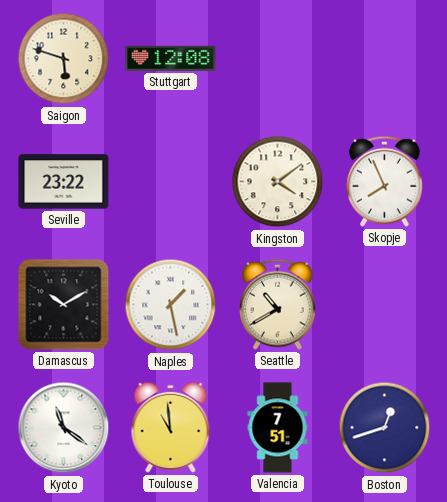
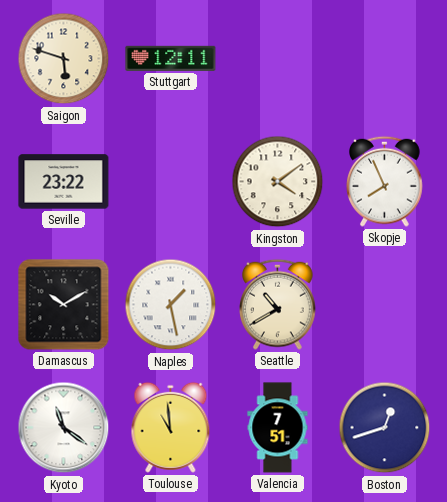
Stuttgart: 12:08 -> 12:11 (171, 58)
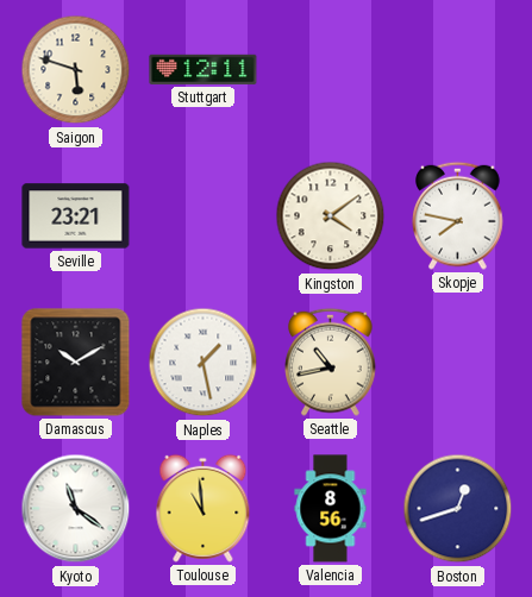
Seville: 23:22 -> 23:21 (76, 216)
Skopje: 7:56 -> 7:47 (458, 215)
Seattle: 10:40 -> 10:43 (331, 362)
Valencia: 7:51 -> 8:56 (331, 509)
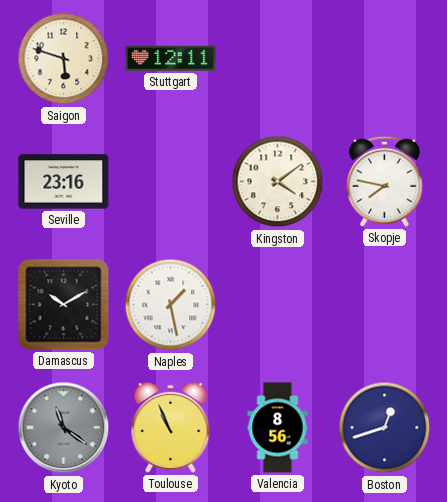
Seville: 23:21 -> 23:16 (64, 182)
Seattle: 10:43 -> none (331, 362)
Kyoto dial: white -> grey (64, 428)
Toulouse: 10:59 -> 10:56 (171, 427)
